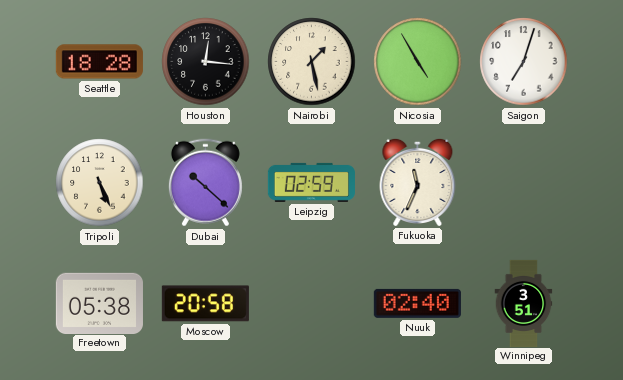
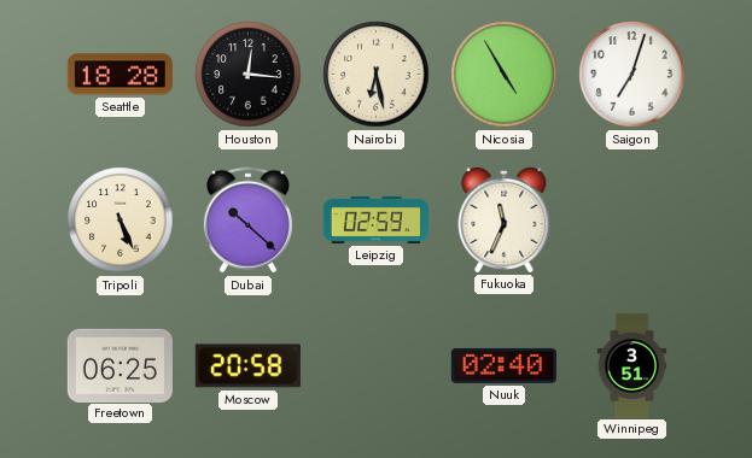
Nairobi: 1:28 -> 6:28 (377, 75)
Freetown: 05:38 -> 06:25 (119, 365)
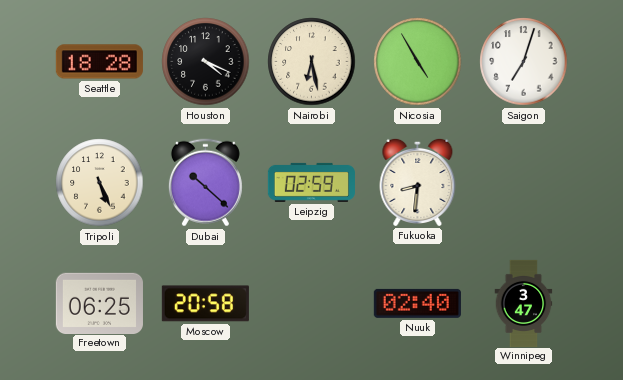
Houston: 12:16 -> 4:19 (206, 62)
Fukuoka: 11:34 -> 8:31 (418, 182)
Winnipeg: 3:51 -> 3:47 (524, 303)
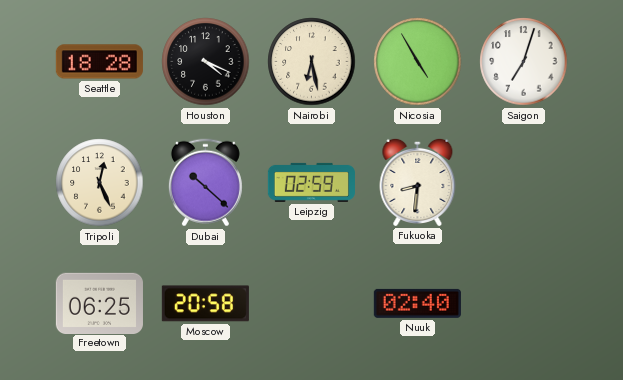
Tripoli: 5:26 -> 12:26 (100, 183)
Winnipeg: 3:47 -> none (524, 303)
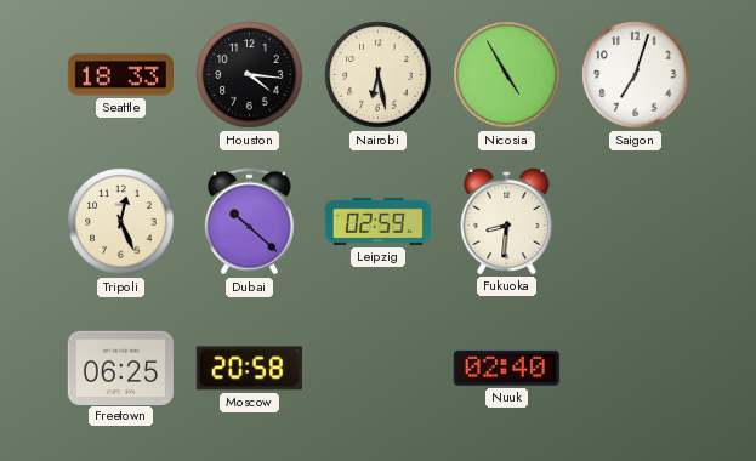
Seattle: 18:28 -> 18:33 (120, 75)
Houston: 4:19 -> 4:16 (250, 75)
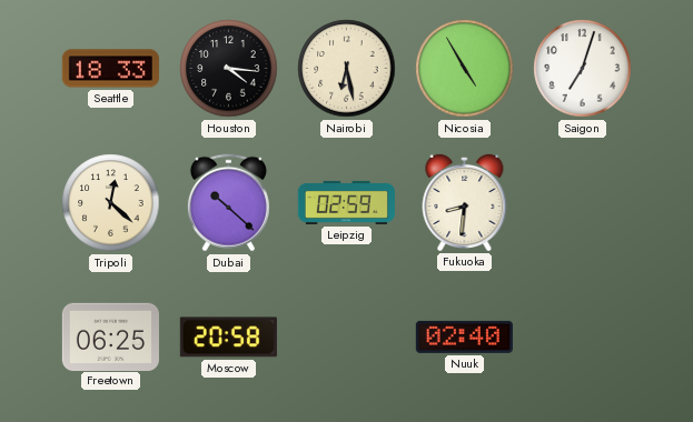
Tripoli: 12:26 -> 12:22 (111, 203)
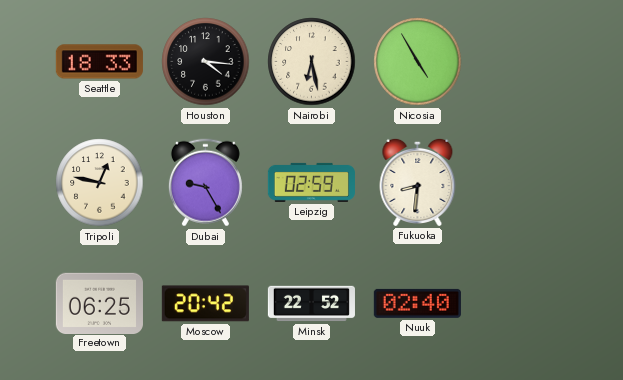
Saigon: 7:03 -> none (583, 69)
Tripoli: 12:22 -> 12:47 (100, 183)
Dubai: 10:22 -> 9:25 (205, 183)
Moscow: 20:58 -> 20:42 (205, 304)
Minsk: none -> 22:52 (311, 304)
